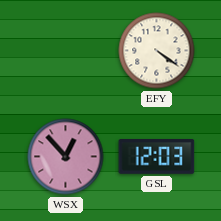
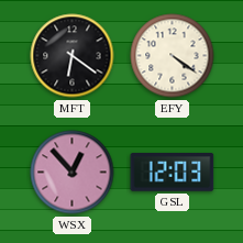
MFT: none -> 6:21 (73, 56)
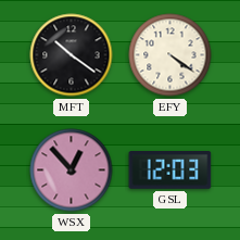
MFT: 6:21 -> 10:21 (72, 55)
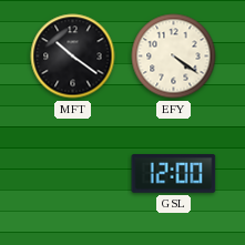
WSX: 12:53 -> none (72, 170)
GSL: 12:03 -> 12:00 (174, 174)
